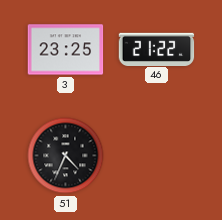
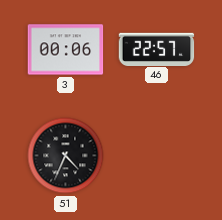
3: 23:25 -> 00:06 (66, 50)
46: 21:22 -> 22:57 (157, 49)
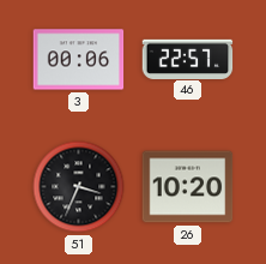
51: 4:34 -> 3:34 (79, 187)
26: none -> 10:20 (188, 187)
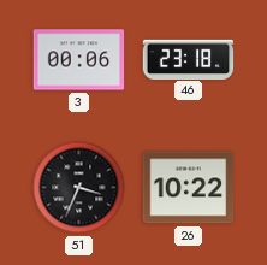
46: 22:57 -> 23:18 (189, 59)
26: 10:20 -> 10:22 (189, 188)
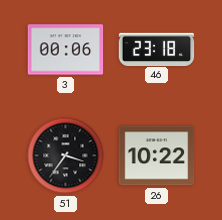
51: 3:34 -> 3:36 (66, 156)
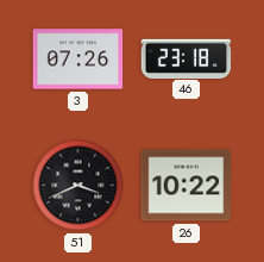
3: 00:06 -> 07:26 (78, 60)
51: 3:36 -> 3:41 (78, 186)
